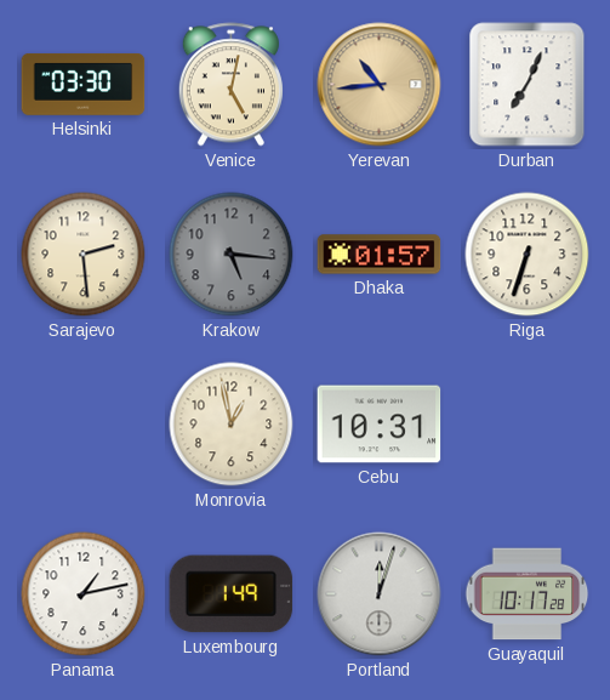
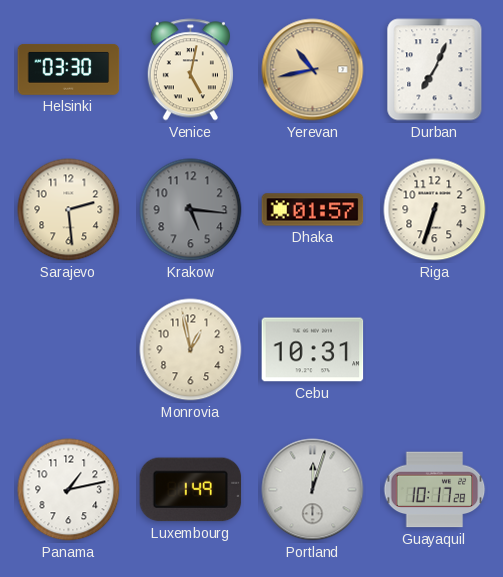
Yerevan: 10:44 -> 10:43 (313, 70)
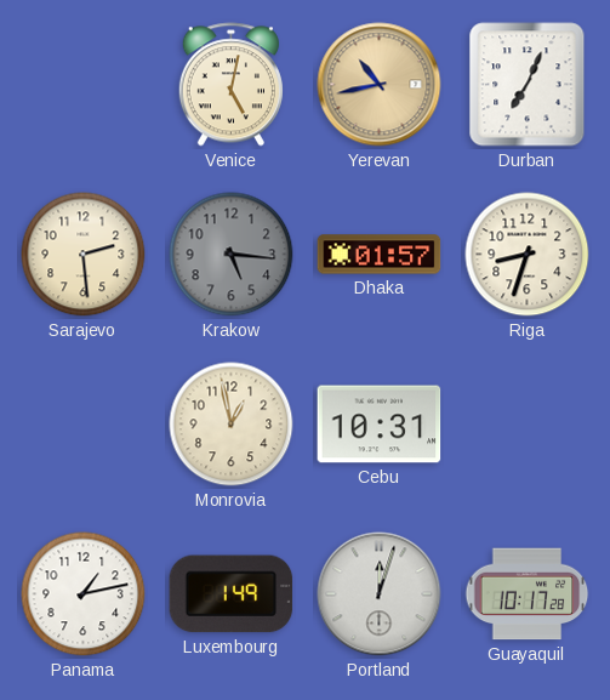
Helsinki: 03:30 -> none (69, 69)
Riga: 6:33 -> 8:33 (528, 255)
